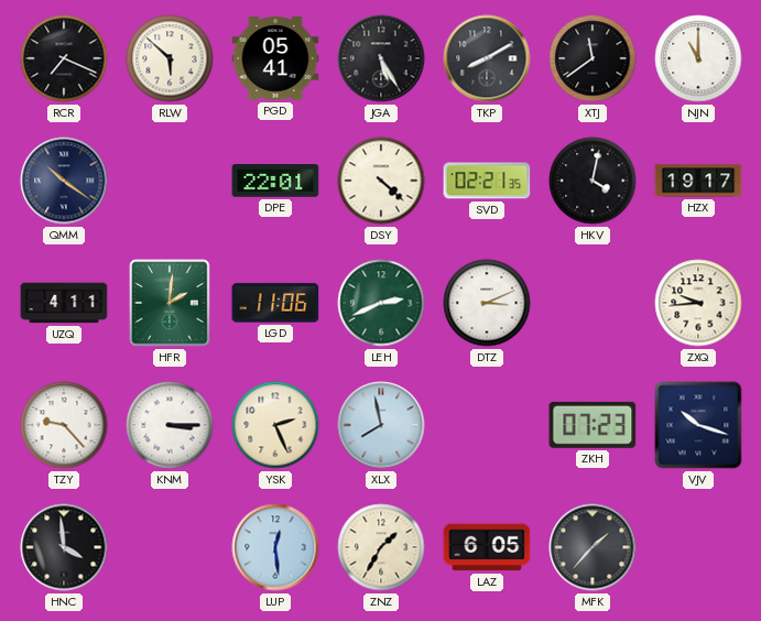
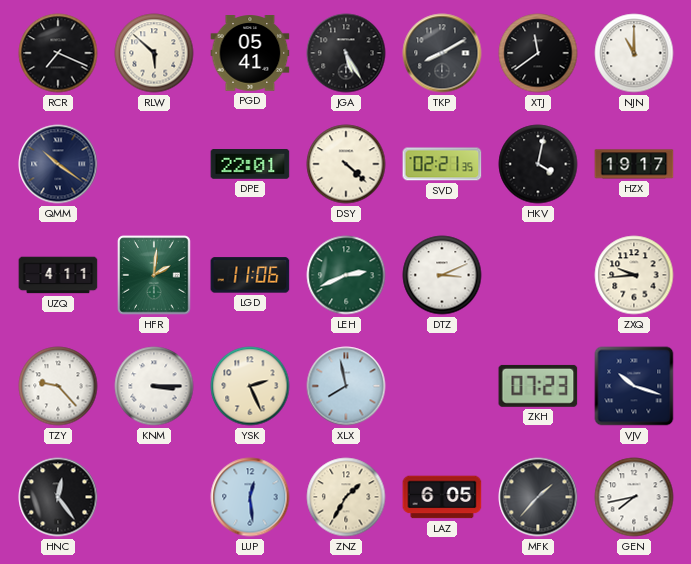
HNC: 3:59 -> 12:24 (58, 497)
GEN: none -> 7:43 (634, 497)
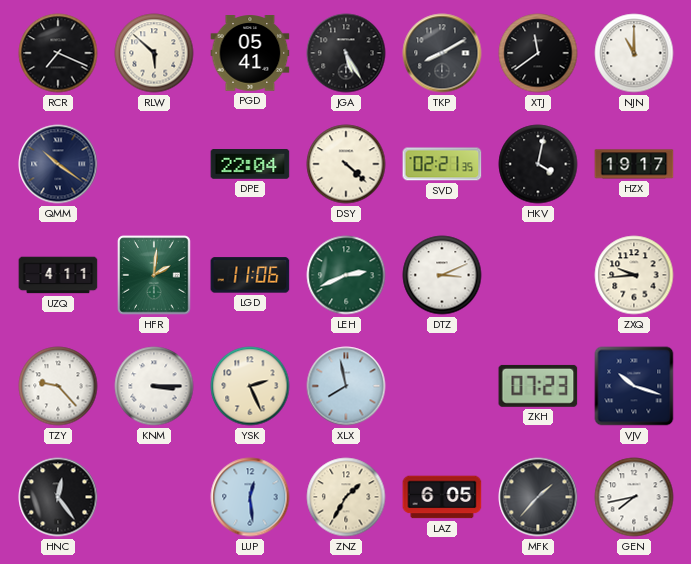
DPE: 22:01 -> 22:04 (250, 164)
